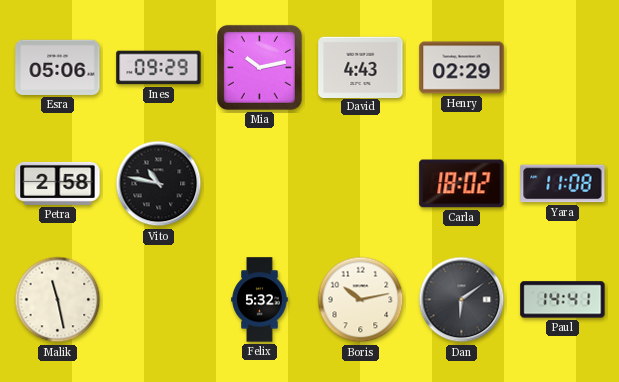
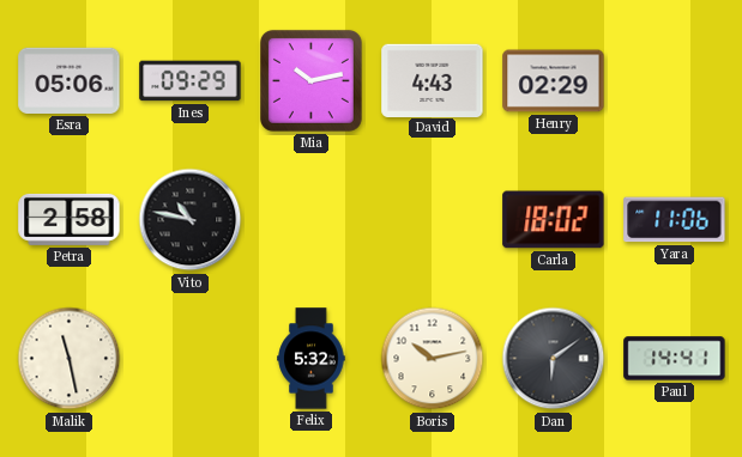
Yara: 11:08 -> 11:06 (675, 220)
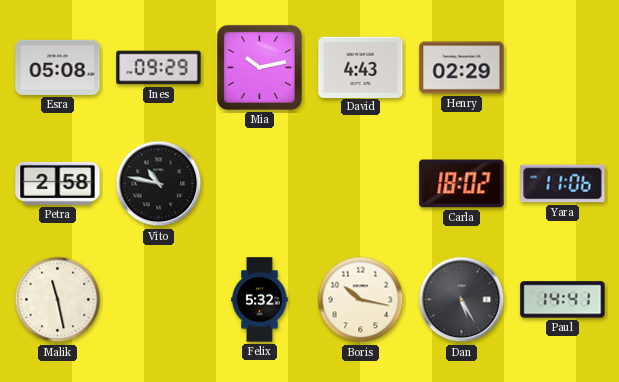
Esra: 05:06 -> 05:08 (58, 67)
Boris: 10:13 -> 10:17 (361, 300)
Dan: 6:09 -> 5:25 (462, 300)
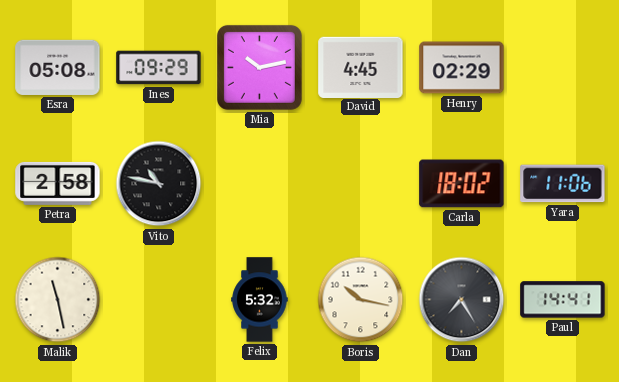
David: 4:43 -> 4:45 (361, 67)
Dan: 5:25 -> 7:25 (462, 300)
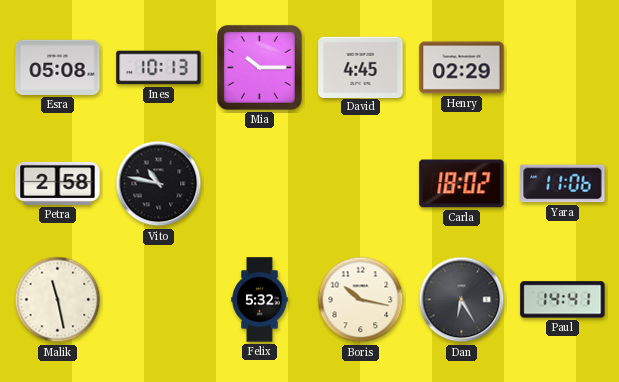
Ines: 09:29 -> 10:13 (159, 68)
Mia: 10:13 -> 10:15 (259, 67)
Dan: 7:25 -> 6:25 (462, 300)
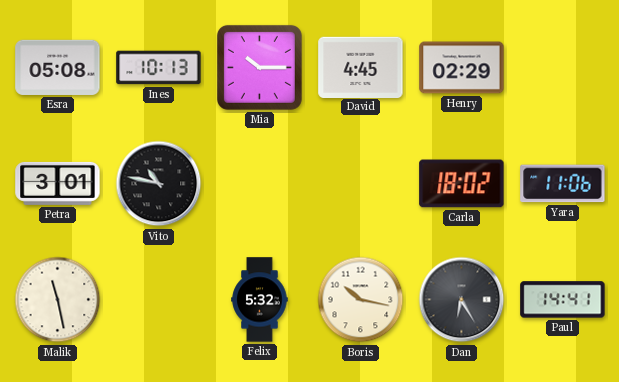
Petra: 2:58 -> 3:01 (58, 183)
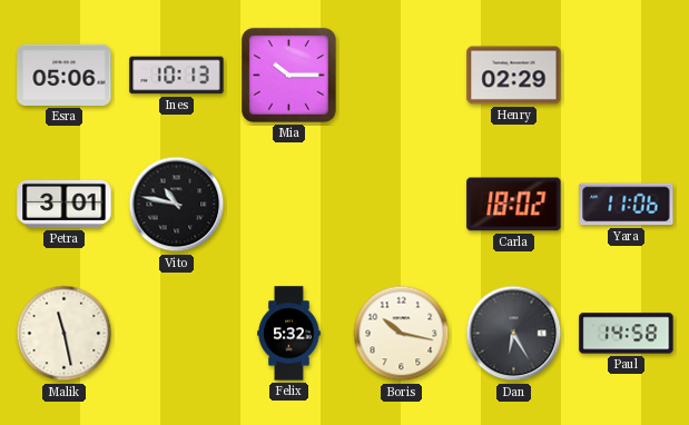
Esra: 05:08 -> 05:06 (65, 75)
David: 4:45 -> none (361, 67)
Paul: 14:41 -> 14:58 (627, 334)
